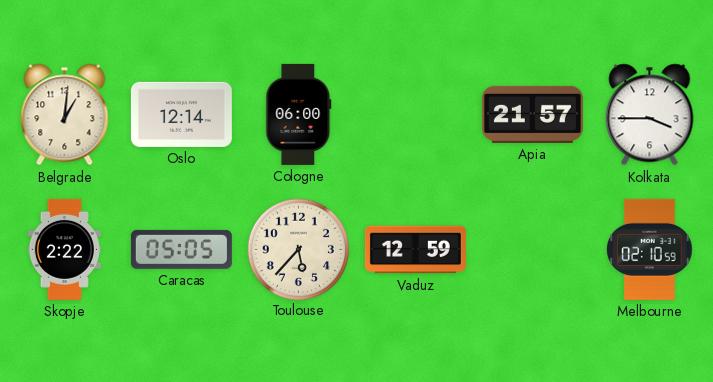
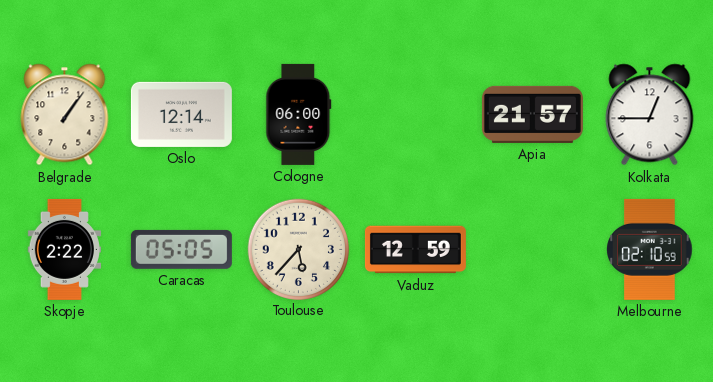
Belgrade: 1:01 -> 1:06 (65, 115)
Kolkata: 3:45 -> 12:45 (650, 115)
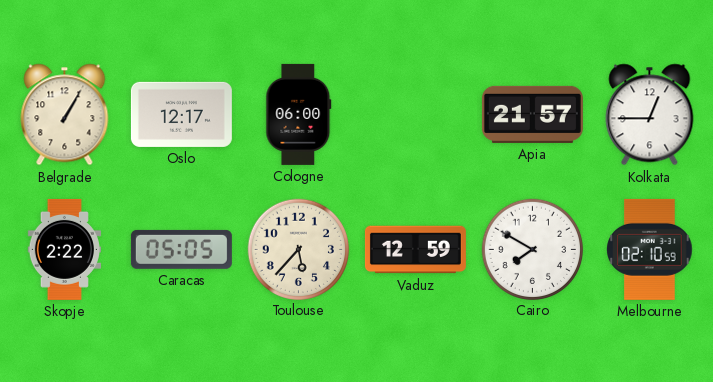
Belgrade: 1:06 -> 1:05 (65, 115)
Oslo: 12:14 -> 12:17 (181, 114)
Cairo: none -> 7:50 (532, 249)
